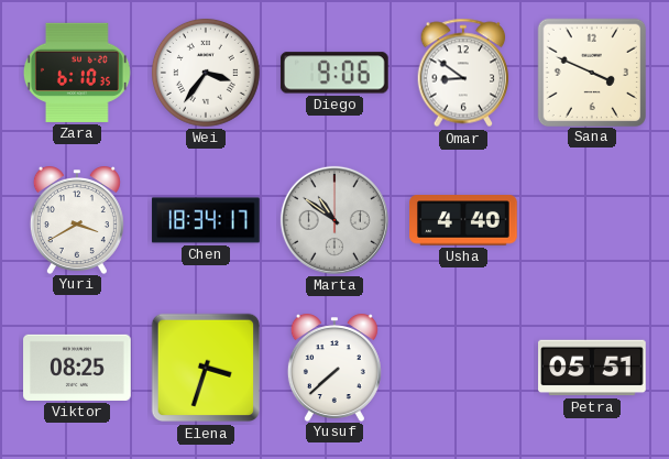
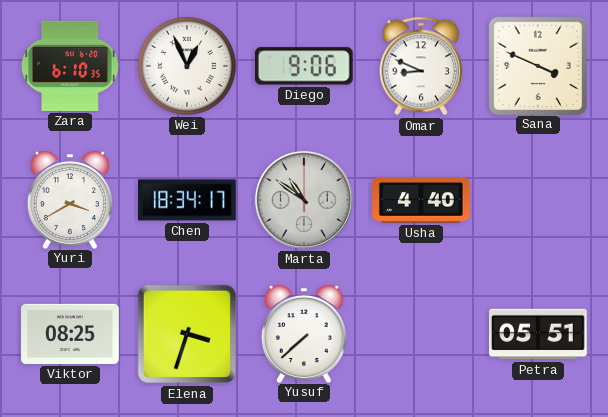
Wei: 3:36 -> 12:56 (187, 66)
Omar: 8:51 -> 8:49 (421, 66)
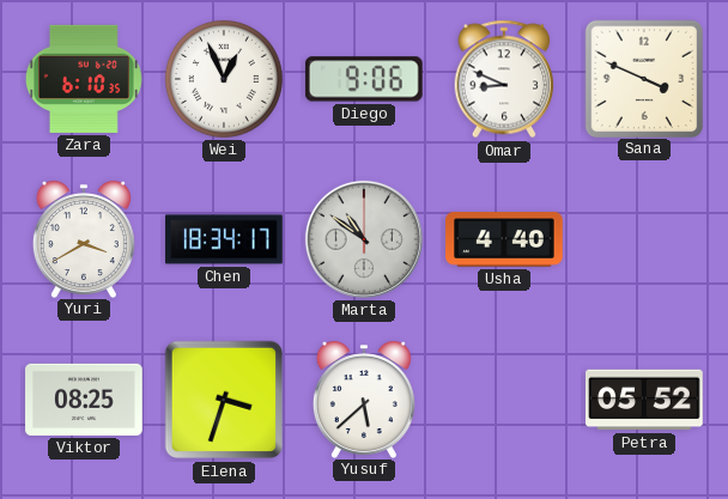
Yusuf: 7:38 -> 5:38 (364, 400)
Petra: 05:51 -> 05:52 (644, 400)
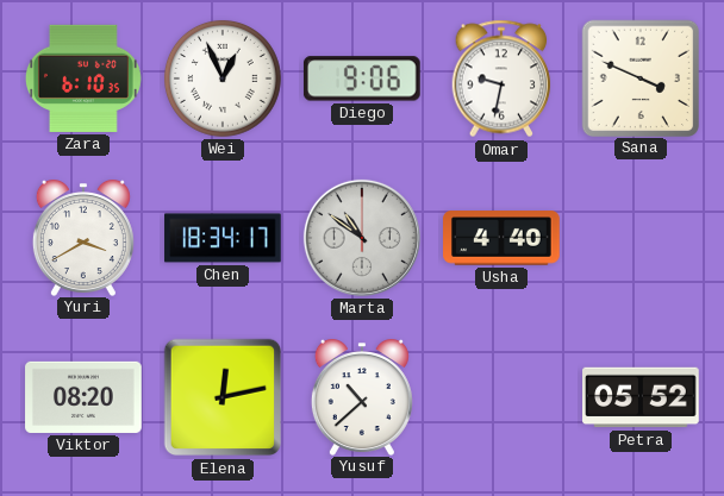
Omar: 8:49 -> 9:32 (501, 79)
Viktor: 08:25 -> 08:20 (83, 397)
Elena: 3:33 -> 12:13 (223, 397)
Yusuf: 5:38 -> 10:38 (362, 397)
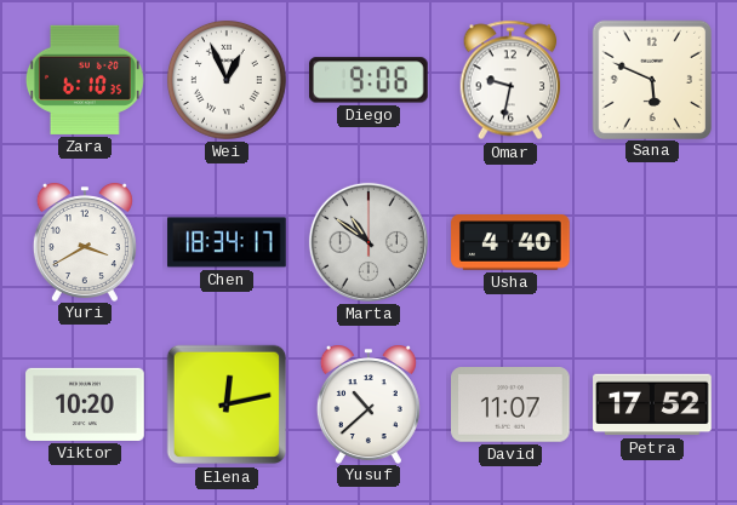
Sana: 3:49 -> 5:49 (651, 79)
Viktor: 08:20 -> 10:20 (85, 404)
David: none -> 11:07 (512, 406)
Petra: 05:52 -> 17:52 (652, 404)
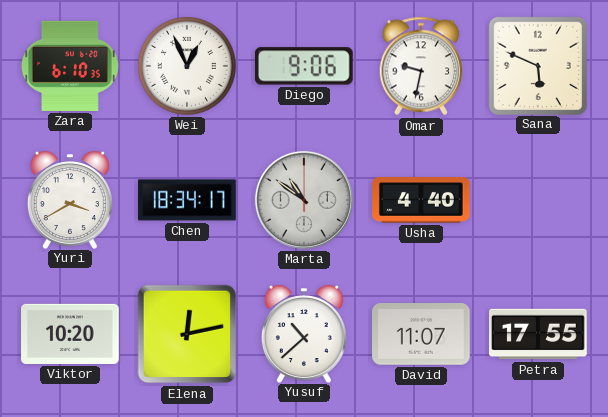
Petra: 17:52 -> 17:55 (538, 334)
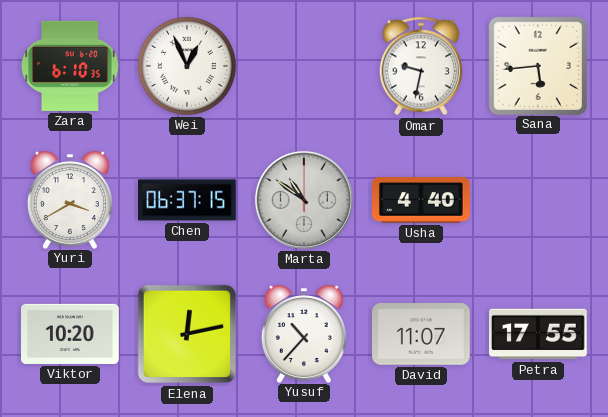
Diego: 9:06 -> none (304, 66)
Sana: 5:49 -> 5:44 (537, 65)
Chen: 18:34 -> 06:37 (187, 200)
Yusuf: 10:38 -> 10:37 (304, 334)
